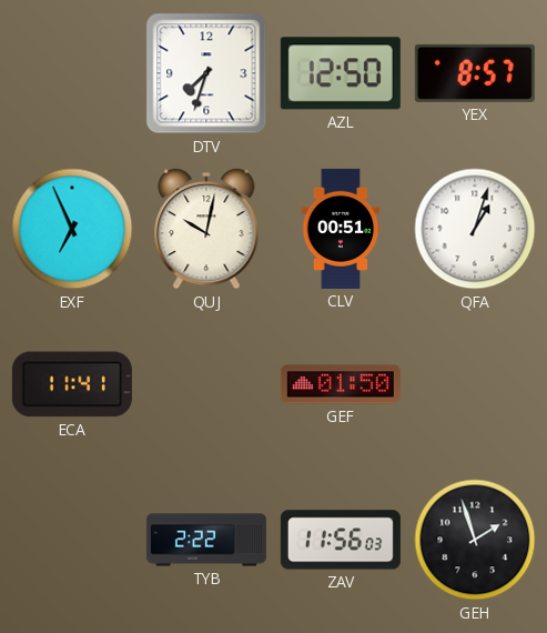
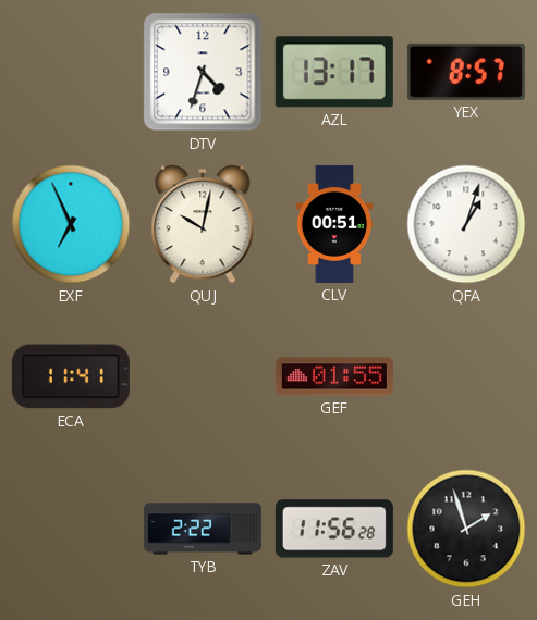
DTV: 7:33 -> 4:33 (203, 72)
AZL: 12:50 -> 13:17 (334, 72)
GEF: 01:50 -> 01:55 (334, 376)
ZAV: 11:56:03 -> 11:56:28 (334, 529)
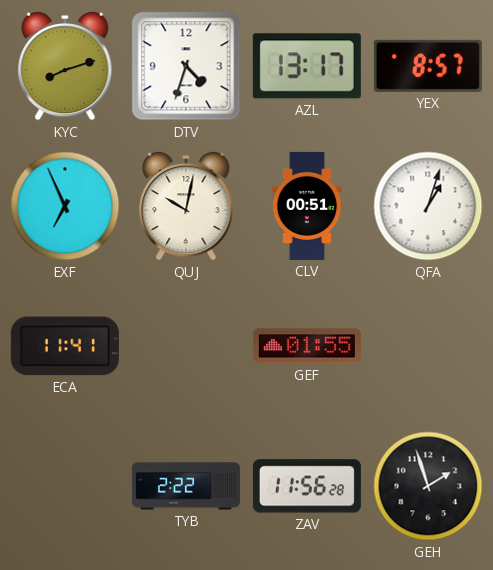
KYC: none -> 8:12 (65, 66)
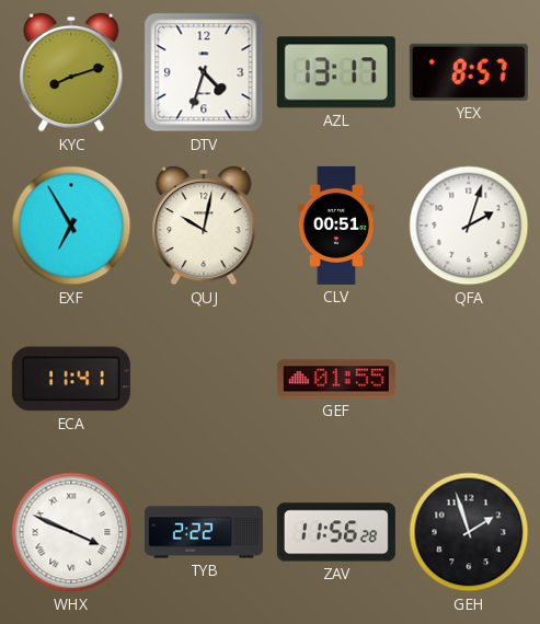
EXF: 6:56 -> 6:55 (71, 226)
QFA: 1:03 -> 2:03 (469, 226)
WHX: none -> 3:49 (71, 532)
